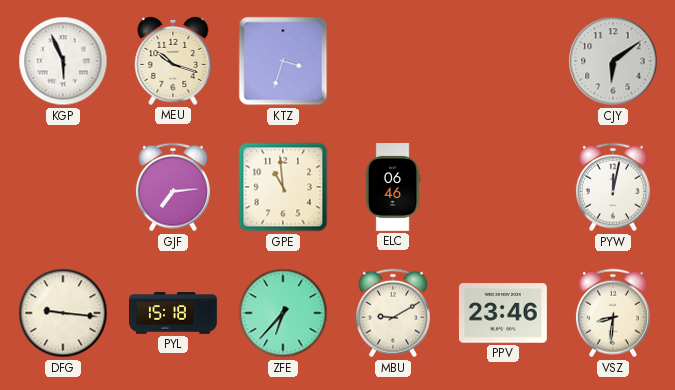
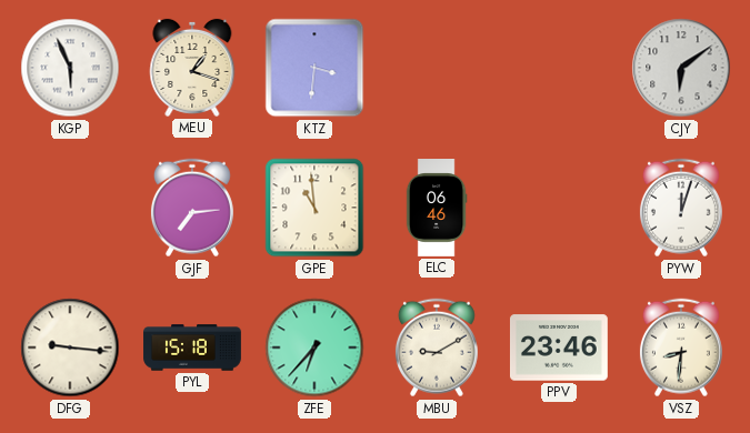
MEU: 10:18 -> 1:18 (192, 68)
KTZ: 3:33 -> 3:31 (314, 68)
PYW: 12:02 -> 12:03 (681, 208)
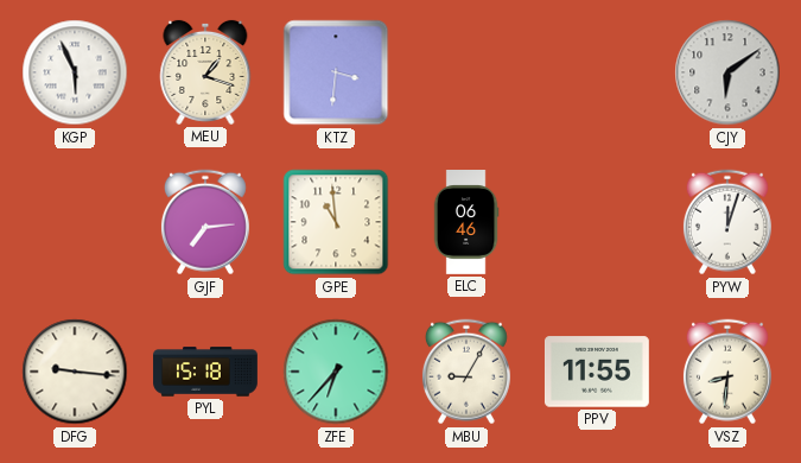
MBU: 9:10 -> 9:05 (466, 372)
PPV: 23:46 -> 11:55 (597, 372)
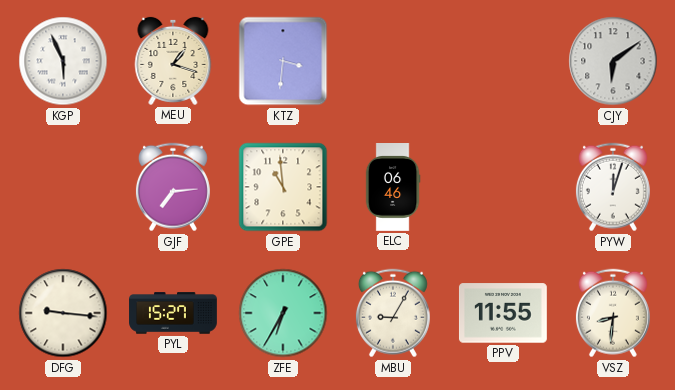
PYL: 15:18 -> 15:27 (173, 313)
ZFE: 6:37 -> 6:35 (283, 313)
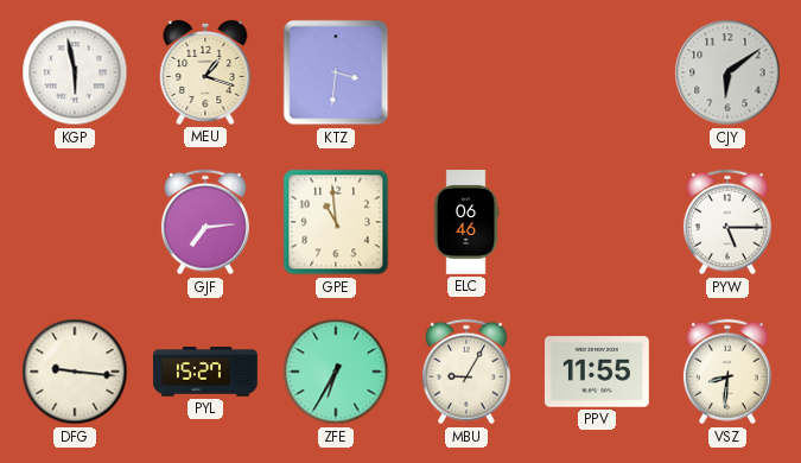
KGP: 5:56 -> 5:58 (75, 72)
PYW: 12:03 -> 5:15 (727, 222)
